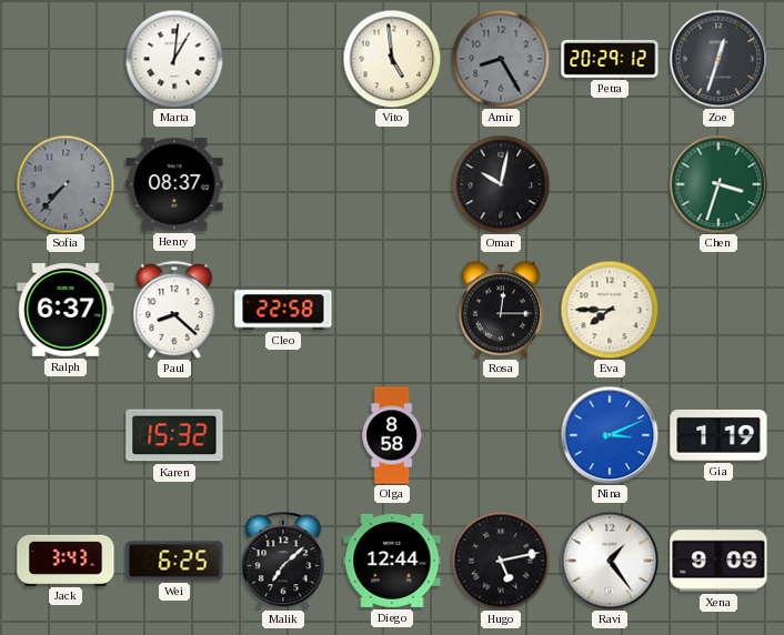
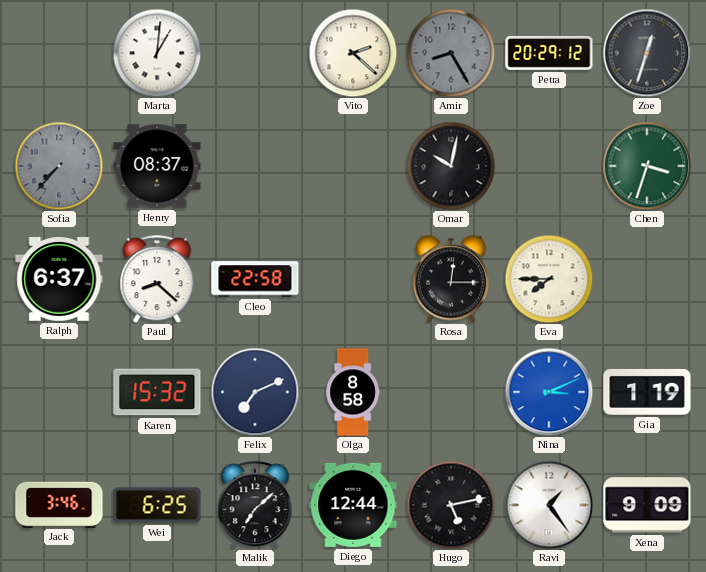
Vito: 4:59 -> 2:22 (353, 53)
Felix: none -> 7:11 (255, 392)
Jack: 3:43 -> 3:46 (59, 504)
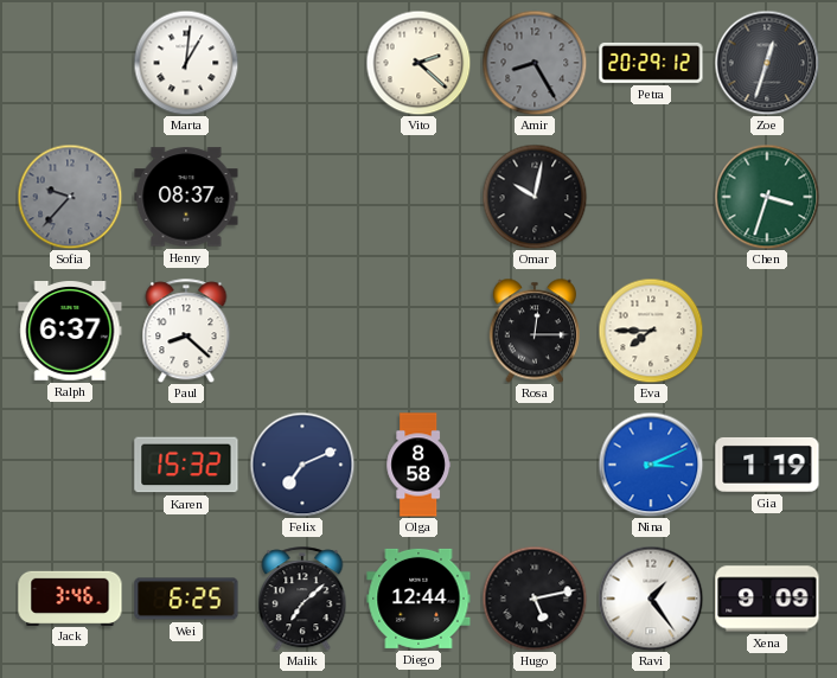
Sofia: 7:37 -> 9:37 (70, 197)
Cleo: 22:58 -> none (255, 279)
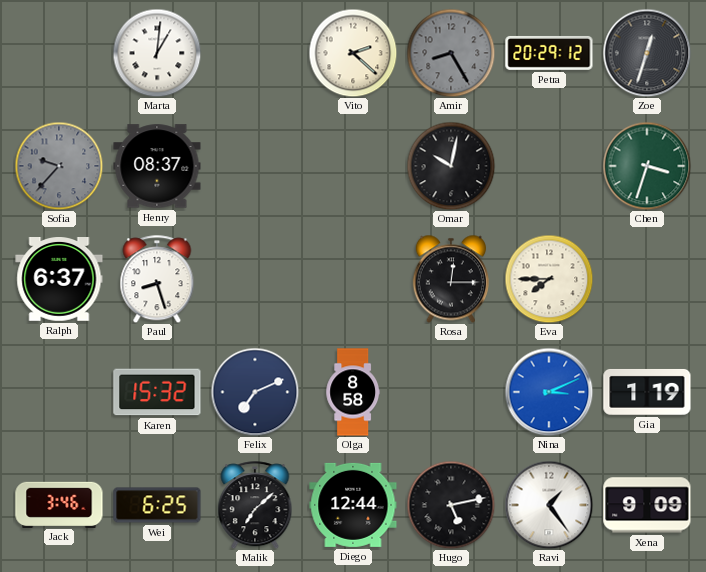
Paul: 8:22 -> 8:27 (157, 279)
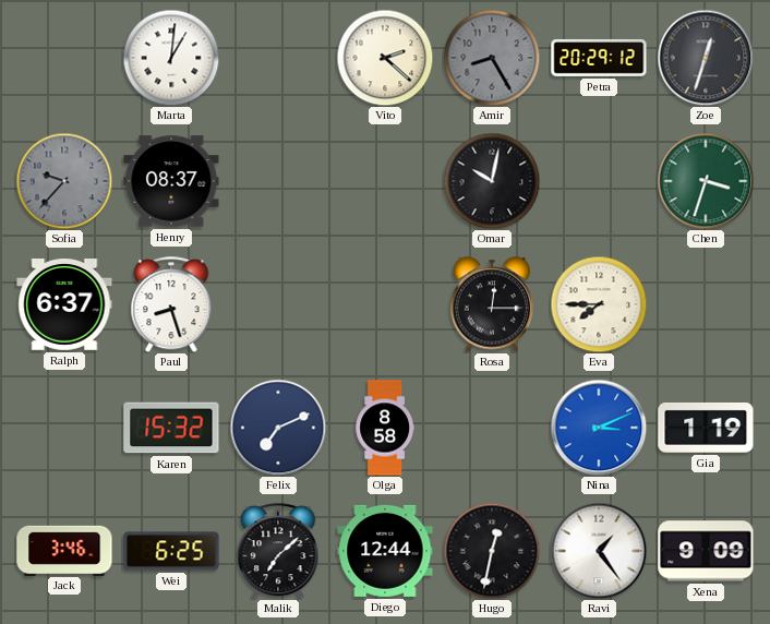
Hugo: 5:13 -> 12:32 (492, 551)
